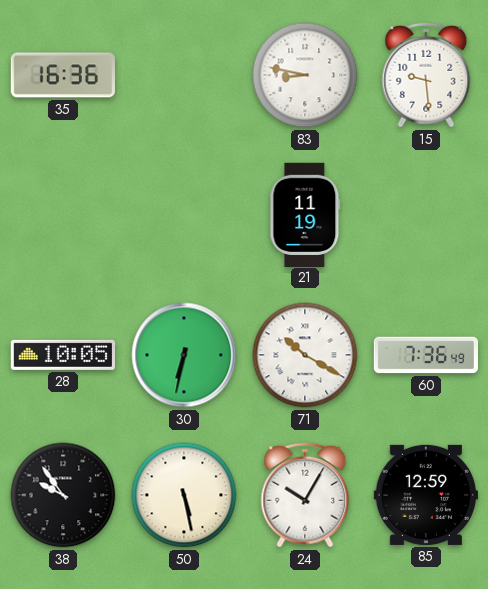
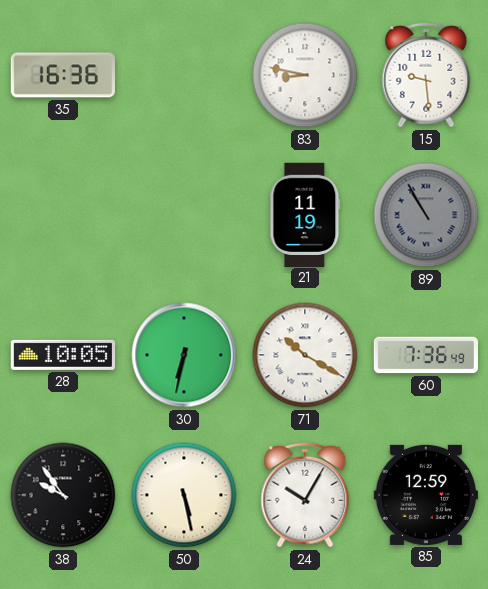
89: none -> 10:55 (426, 215)
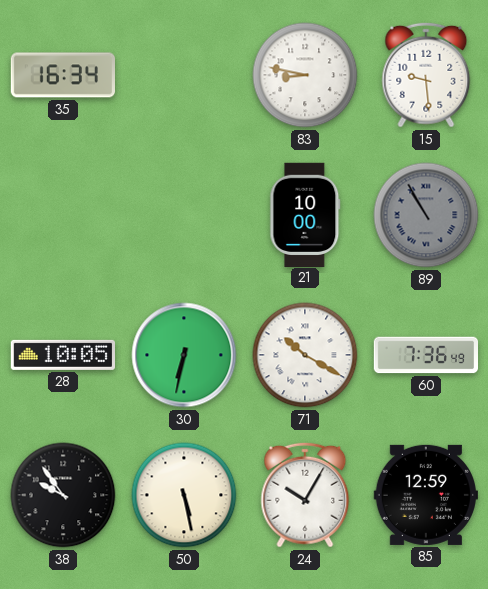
35: 16:36 -> 16:34 (62, 75)
21: 11:19 -> 10:00 (305, 214)
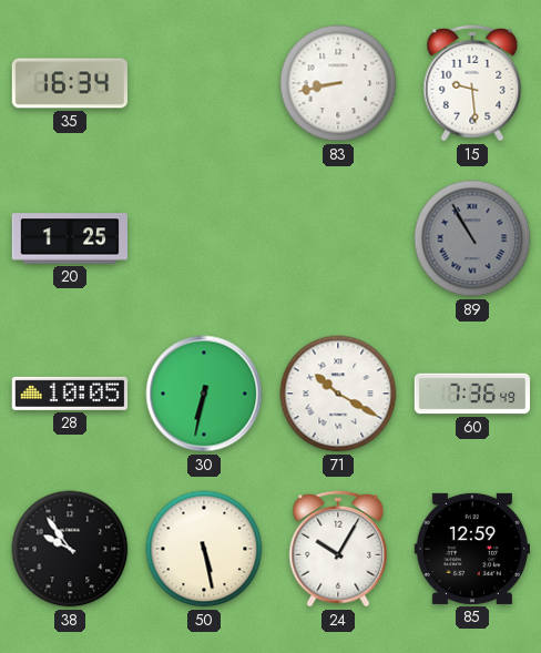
83: 8:47 -> 8:43 (338, 83)
20: none -> 1:25 (69, 238)
21: 10:00 -> none (305, 214)
